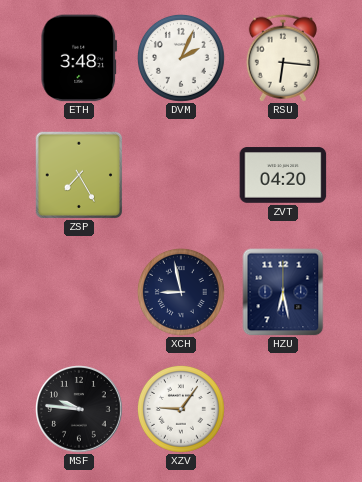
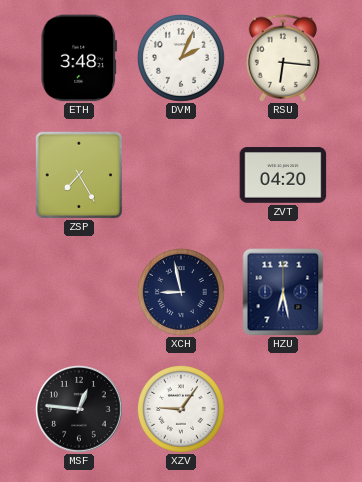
MSF: 9:46 -> 12:46 (80, 410)
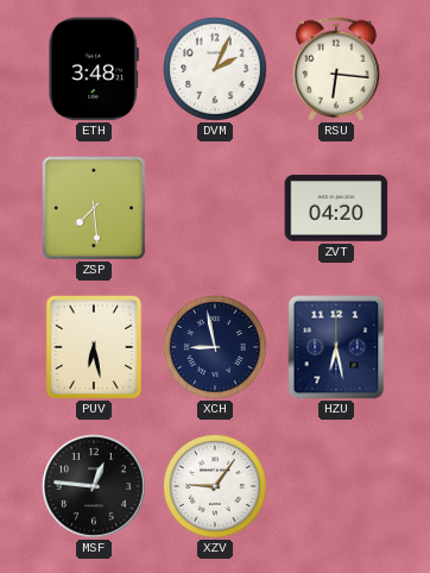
ZSP: 7:25 -> 7:29 (94, 208)
PUV: none -> 6:28 (94, 347)
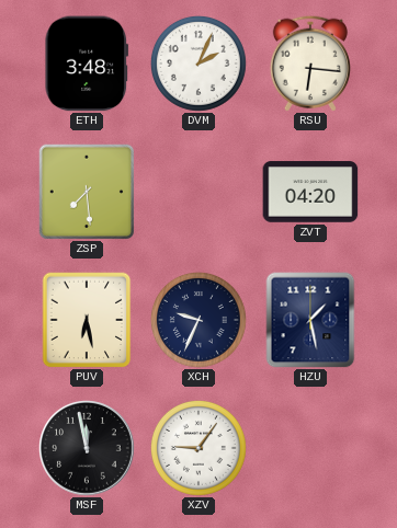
XCH: 8:58 -> 9:34 (198, 320)
HZU: 6:28 -> 1:28 (310, 320)
MSF: 12:46 -> 11:58 (88, 449)
